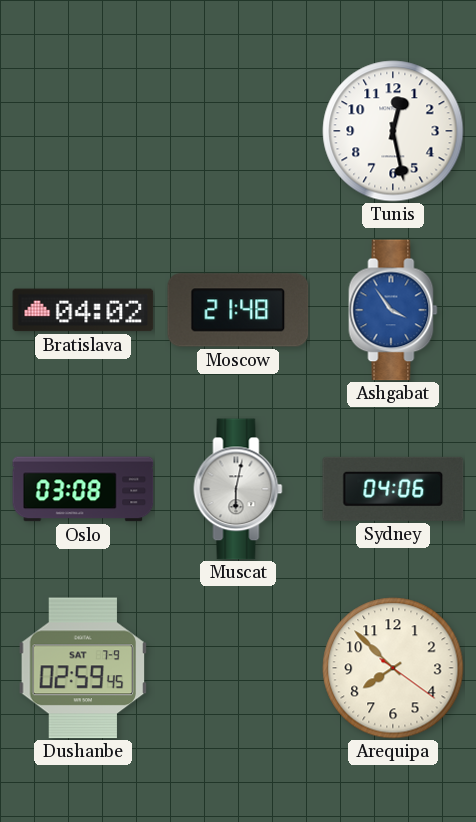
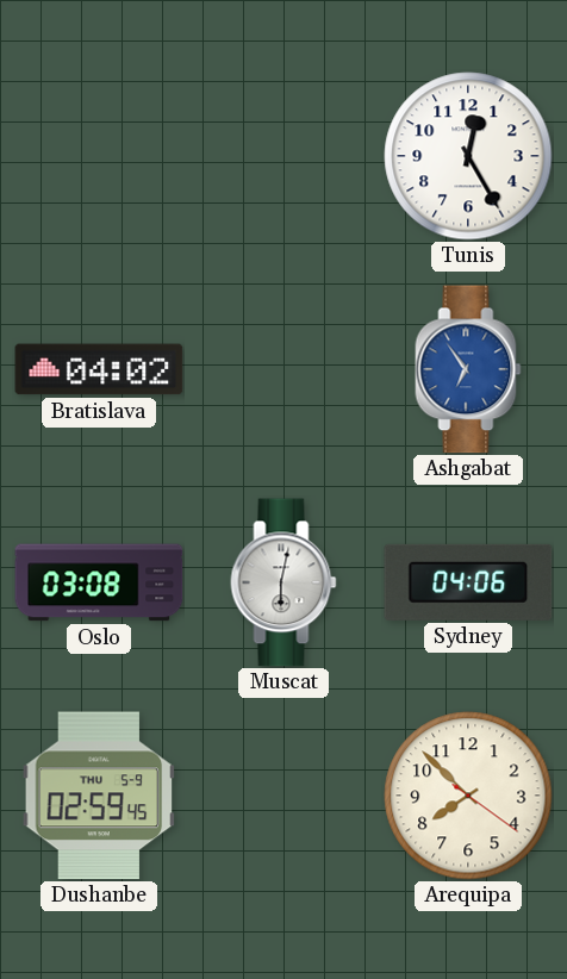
Tunis: 12:28 -> 12:25 (468, 156)
Moscow: 21:48 -> none (238, 310)
Ashgabat: 3:54 -> 6:54 (468, 369)
Dushanbe date: SAT 7-9 -> THU 5-9 (99, 796)
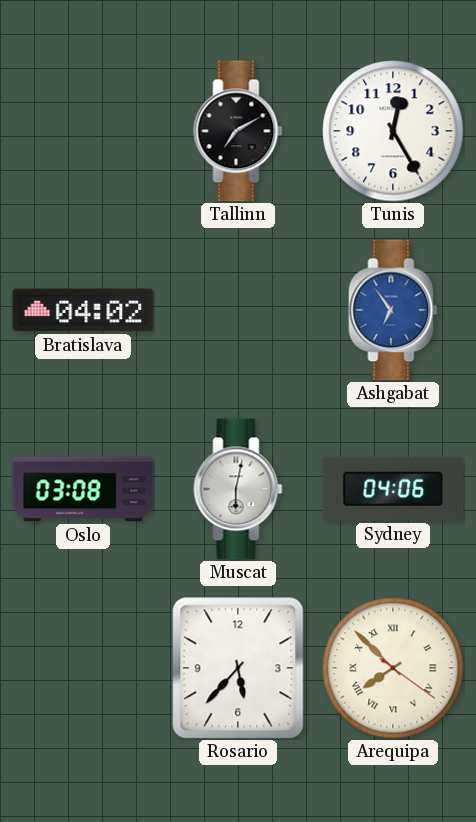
Tallinn: none -> 7:10 (238, 131)
Dushanbe: 02:59 -> none (99, 796)
Rosario: none -> 5:37 (238, 668)
Arequipa numerals: Arabic -> Roman (393, 668)
